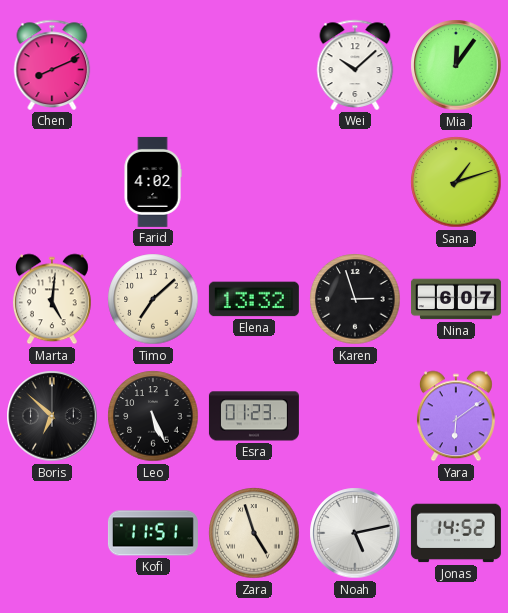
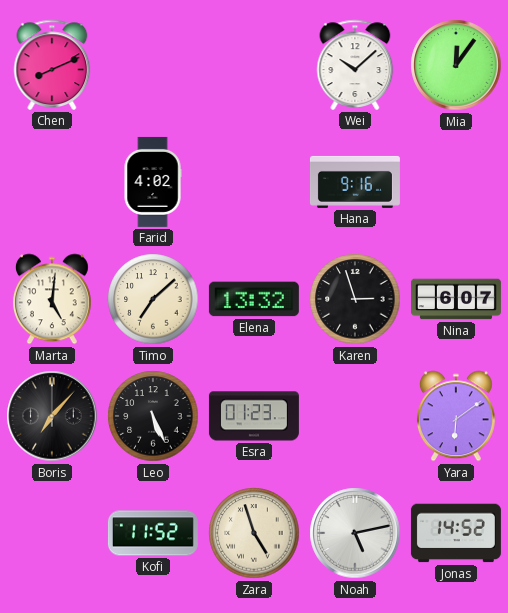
Hana: none -> 9:16 (355, 182)
Sana: 1:12 -> none (456, 182)
Boris: 6:52 -> 7:07 (52, 416)
Kofi: 11:51 -> 11:52 (153, 533)
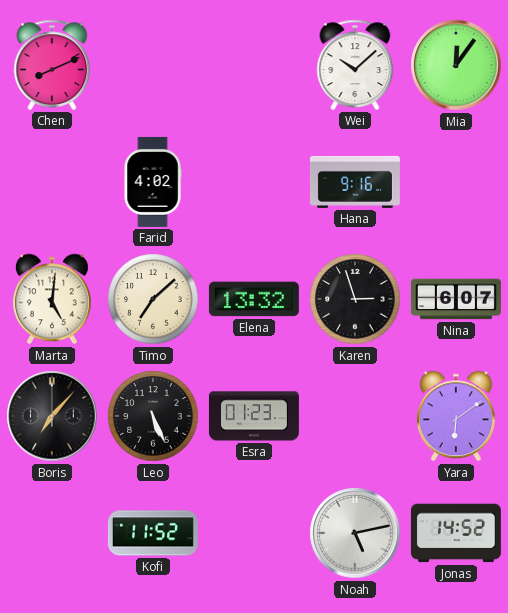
Zara: 4:57 -> none (254, 533)
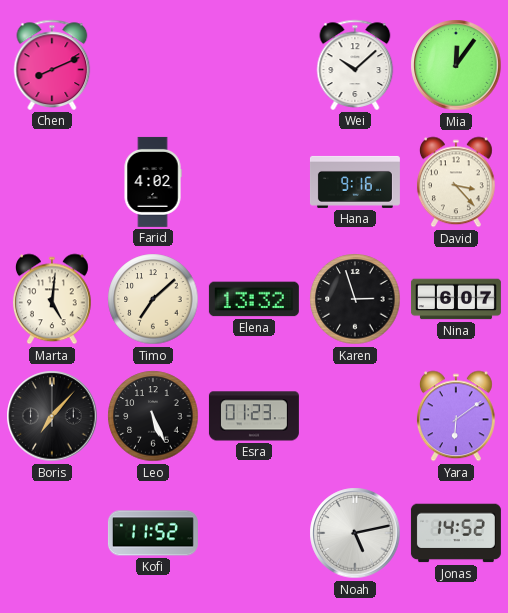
David: none -> 3:23 (456, 182)
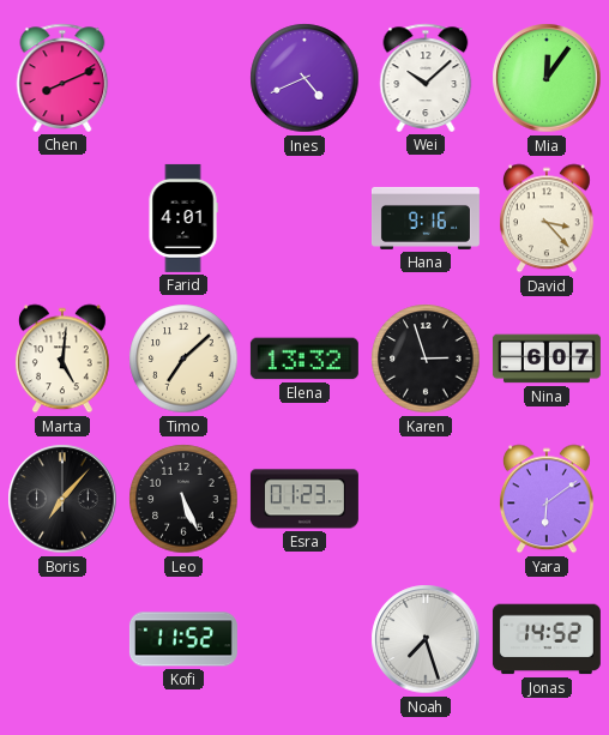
Ines: none -> 4:41 (304, 78)
Farid: 4:02 -> 4:01 (183, 218)
Noah: 5:13 -> 7:27 (426, 639)
